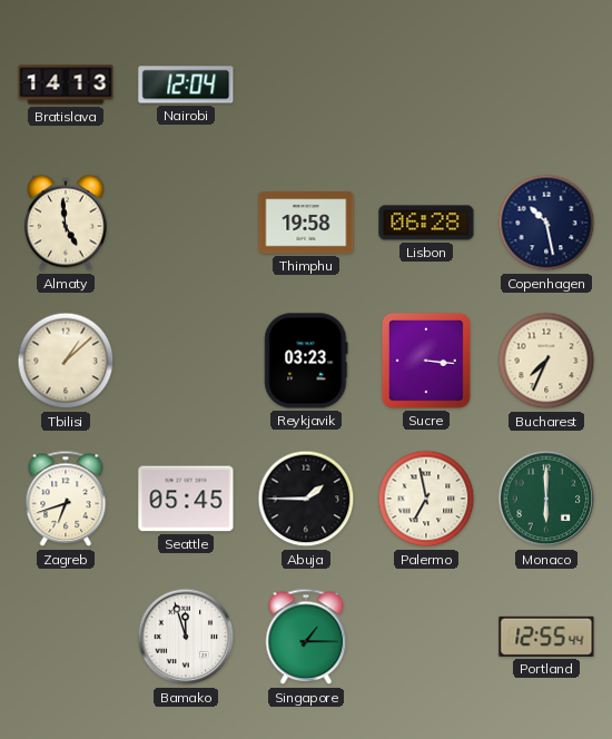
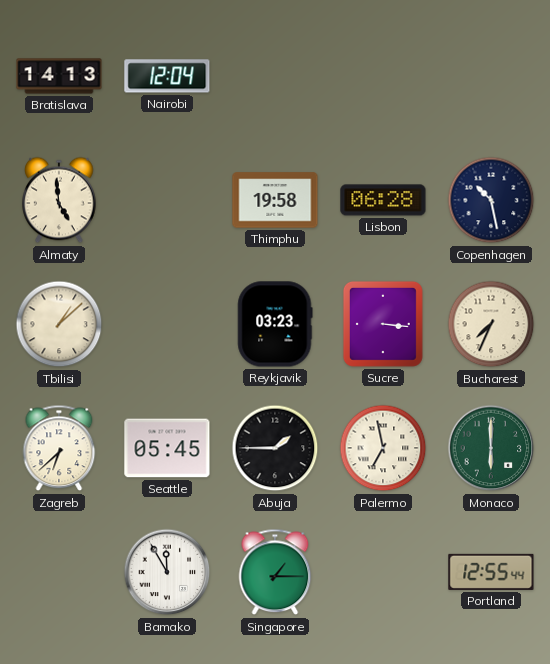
Zagreb: 6:42 -> 6:38 (59, 448)
Bamako: 11:57 -> 11:55 (167, 572)
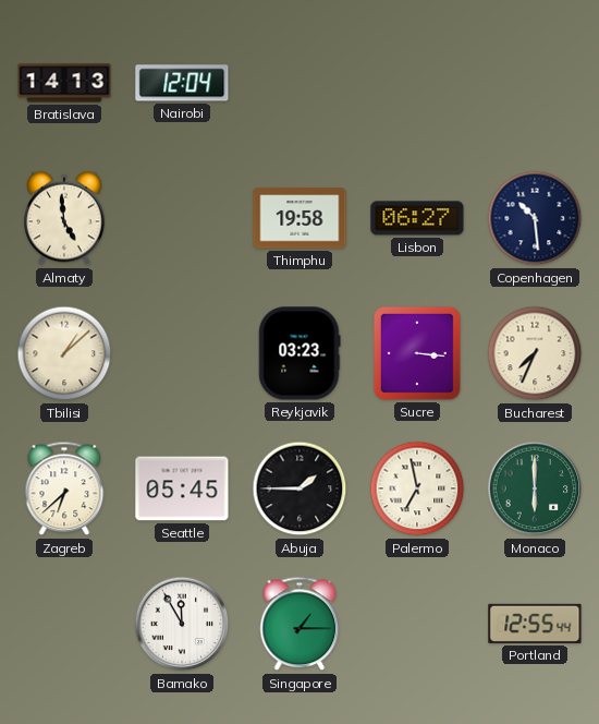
Lisbon: 06:28 -> 06:27 (417, 218)
Copenhagen: 10:28 -> 10:29 (535, 218)
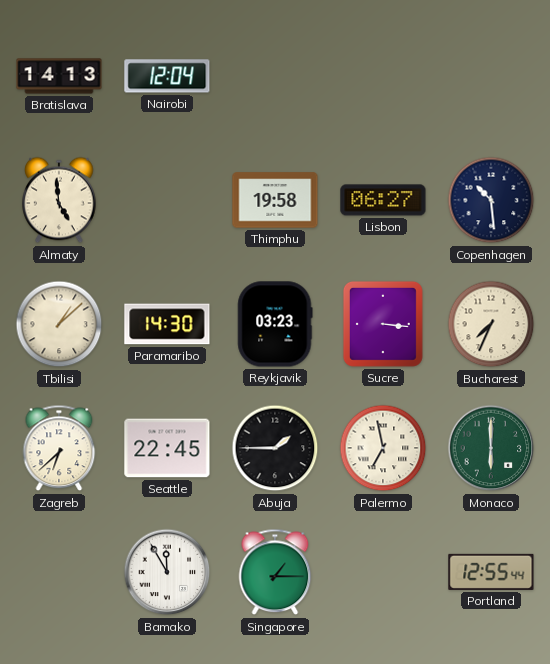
Paramaribo: none -> 14:30 (167, 324)
Seattle: 05:45 -> 22:45 (167, 448)
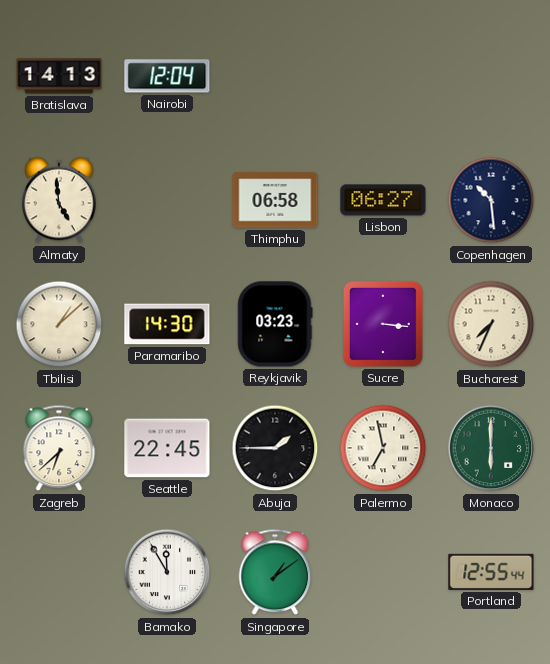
Thimphu: 19:58 -> 06:58 (275, 200)
Singapore: 1:15 -> 1:09 (275, 572)
